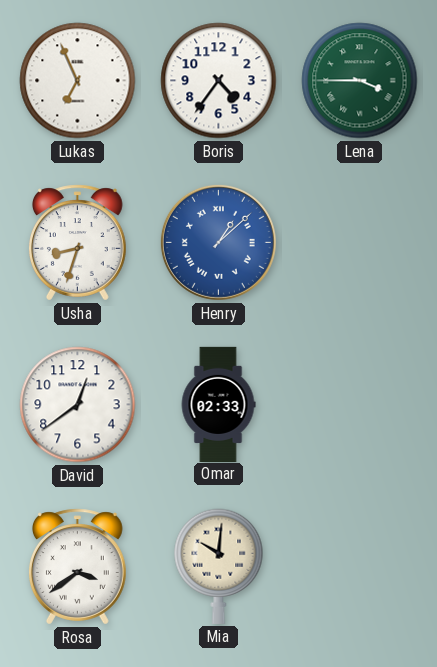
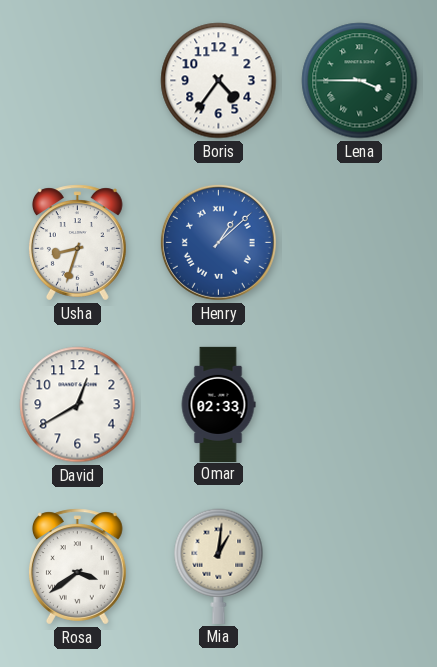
Lukas: 6:56 -> none (78, 81)
David: 12:39 -> 12:40 (78, 405)
Mia: 10:01 -> 1:01 (219, 566)
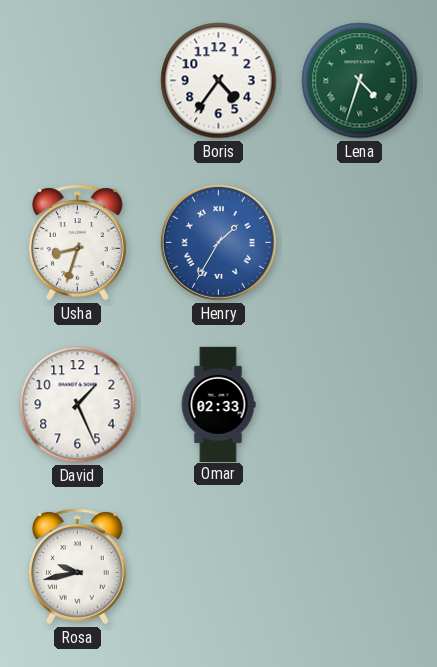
Lena: 3:45 -> 4:33 (360, 81)
Henry: 1:08 -> 1:35 (218, 242)
David: 12:40 -> 1:26 (78, 405)
Rosa: 3:39 -> 9:43 (77, 567)
Mia: 1:01 -> none (219, 566)
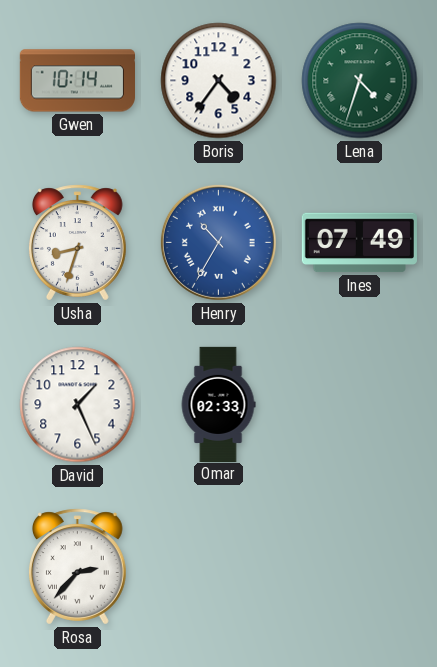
Gwen: none -> 10:14 (77, 81)
Henry: 1:35 -> 10:35 (218, 242)
Ines: none -> 07:49 (359, 243)
Rosa: 9:43 -> 2:37 (77, 567)
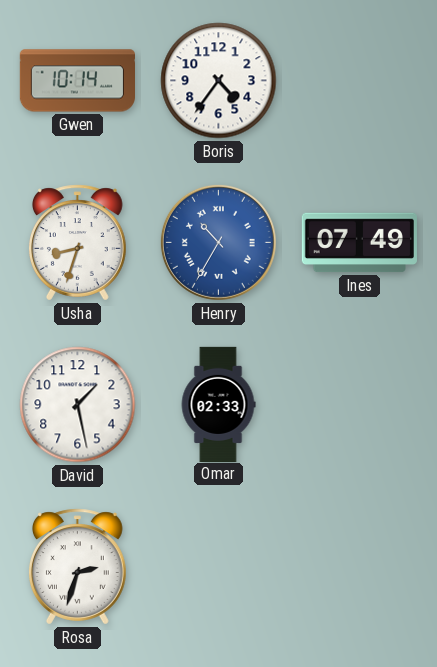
Lena: 4:33 -> none (360, 81)
David: 1:26 -> 1:28 (78, 405)
Rosa: 2:37 -> 2:33 (77, 567)
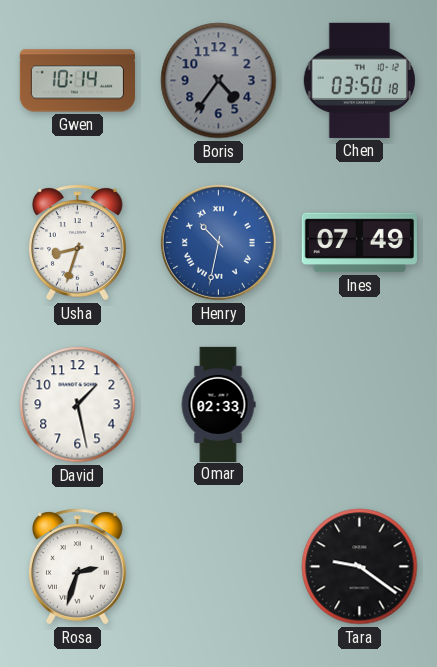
Boris dial: white -> grey (219, 81)
Chen: none -> 03:50 (359, 80)
Henry: 10:35 -> 10:32 (218, 242)
Tara: none -> 9:21 (360, 567)
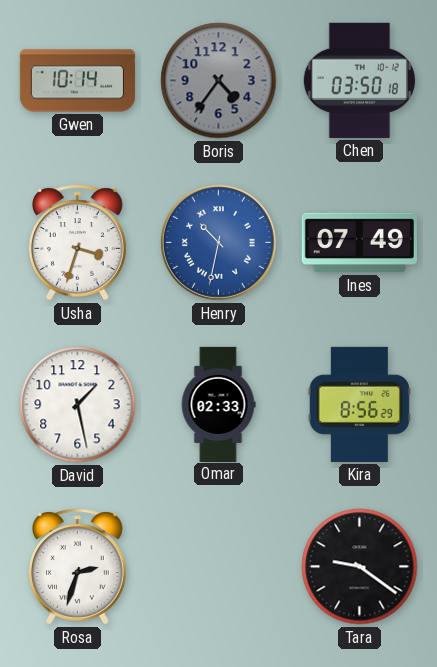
Usha: 8:33 -> 3:33 (77, 243)
Kira: none -> 8:56 (359, 404)
